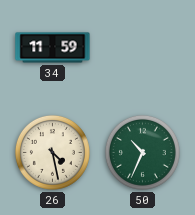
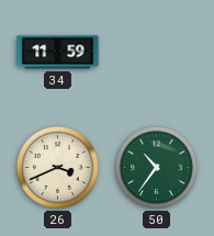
26: 4:28 -> 3:41 (57, 167)
50: 10:34 -> 10:36 (156, 167)
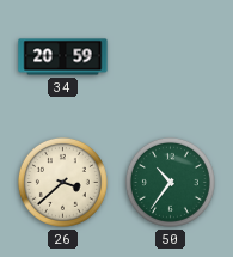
34: 11:59 -> 20:59 (63, 57)
26: 3:41 -> 3:38 (62, 182)
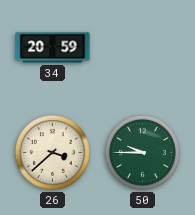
50: 10:36 -> 9:45 (142, 152)
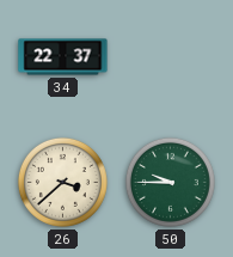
34: 20:59 -> 22:37 (63, 57)
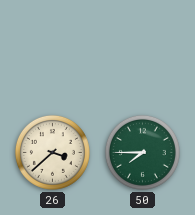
34: 22:37 -> none (63, 57)
50: 9:45 -> 7:45 (142, 152)
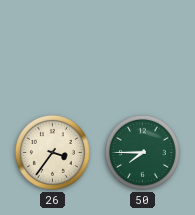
26: 3:38 -> 3:36 (52, 152)
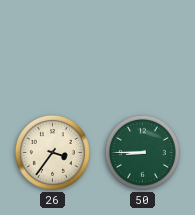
50: 7:45 -> 8:45 (142, 152)
